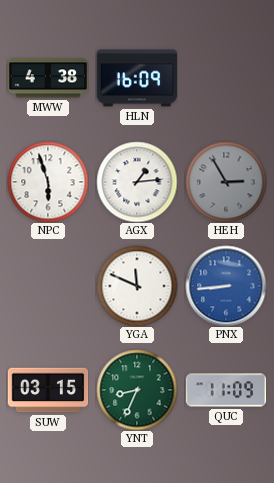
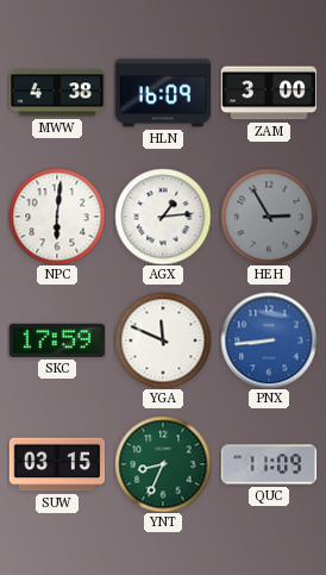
ZAM: none -> 3:00 (269, 93)
NPC: 5:57 -> 6:01 (57, 217)
SKC: none -> 17:59 (57, 340)
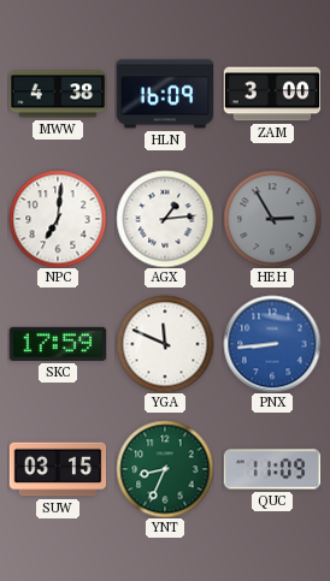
NPC: 6:01 -> 7:01 (58, 219)
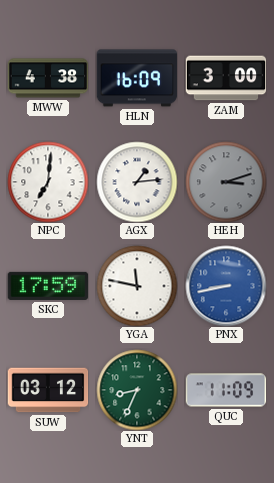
HEH: 2:55 -> 3:12 (226, 182)
YGA: 11:49 -> 11:47 (137, 286)
PNX: 8:44 -> 8:43 (226, 286)
SUW: 03:15 -> 03:12 (48, 390)
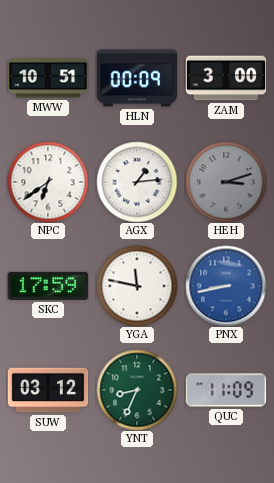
MWW: 4:38 -> 10:51 (48, 78)
HLN: 16:09 -> 00:09 (137, 78)
NPC: 7:01 -> 6:39 (48, 182)
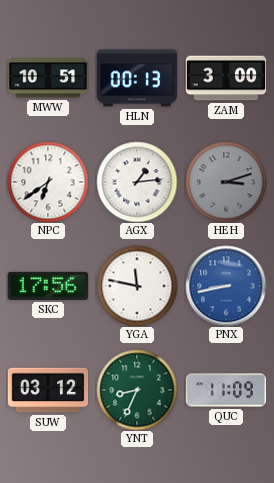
HLN: 00:09 -> 00:13 (137, 78)
SKC: 17:59 -> 17:56 (48, 286)
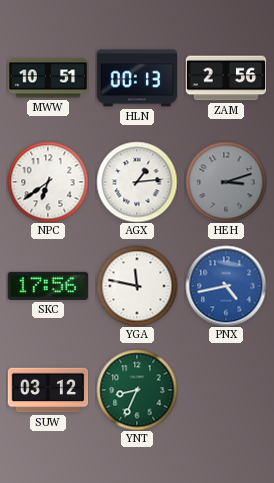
ZAM: 3:00 -> 2:56 (226, 78)
PNX: 8:43 -> 4:43 (226, 286)
QUC: 11:09 -> none (226, 390)
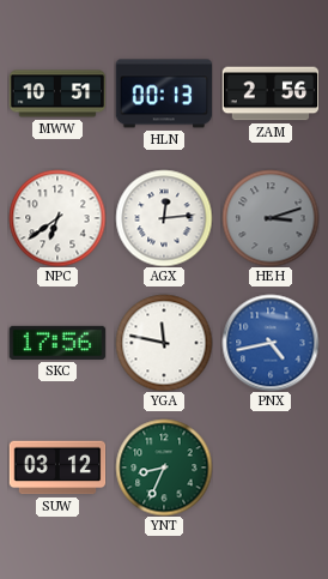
AGX: 1:14 -> 12:14 (164, 218)
